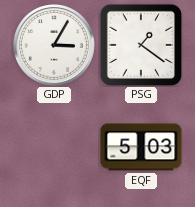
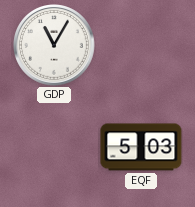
GDP: 3:05 -> 11:05 (55, 46)
PSG: 1:21 -> none (140, 44)
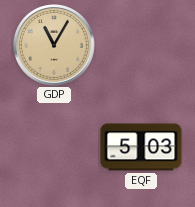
GDP dial: white -> champagne (55, 46)
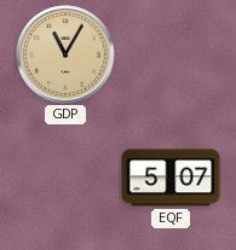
EQF: 5:03 -> 5:07 (171, 178)
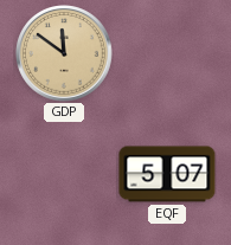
GDP: 11:05 -> 11:51 (65, 54)
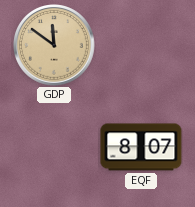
EQF: 5:07 -> 8:07 (141, 147)
